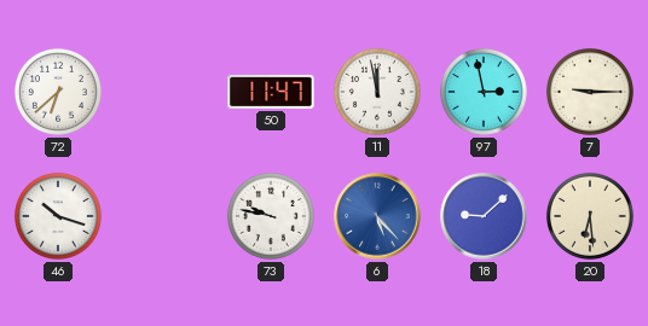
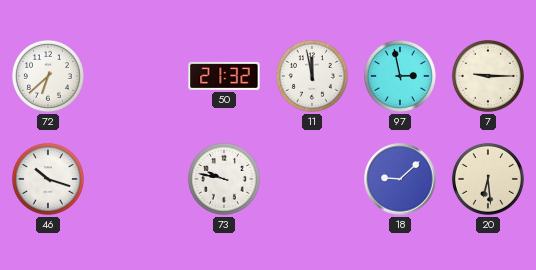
50: 11:47 -> 21:32 (224, 76)
6: 5:23 -> none (377, 216)
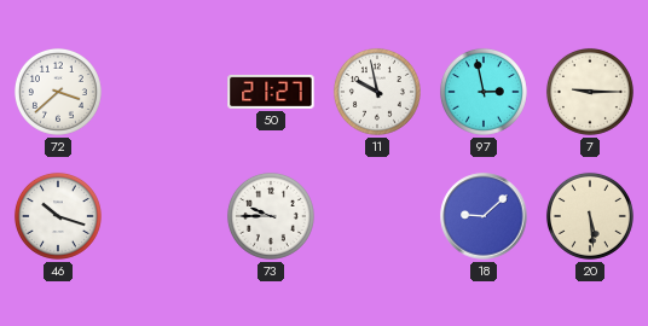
72: 6:38 -> 3:38 (58, 92)
50: 21:32 -> 21:27 (271, 92)
11: 11:58 -> 9:58 (377, 92)
73: 9:47 -> 9:45 (271, 216)
20: 6:29 -> 5:29 (590, 216)
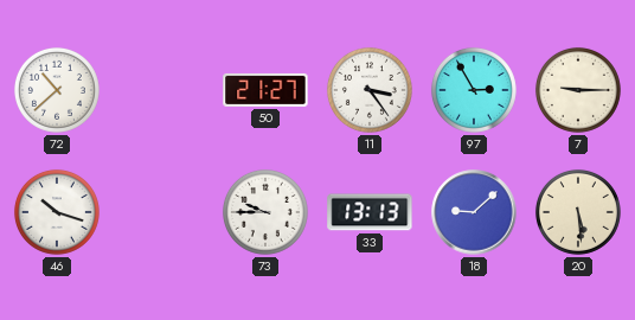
72: 3:38 -> 10:38 (57, 90)
11: 9:58 -> 3:24 (370, 90)
97: 2:58 -> 2:55 (474, 90)
33: none -> 13:13 (370, 212)
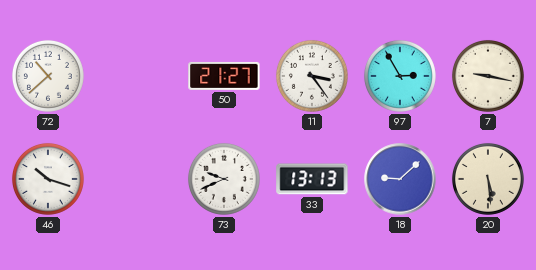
7: 9:15 -> 9:17 (488, 76)
73: 9:45 -> 9:41 (224, 179)
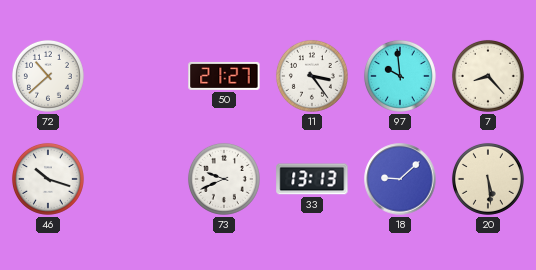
97: 2:55 -> 9:59 (400, 76)
7: 9:17 -> 8:23 (488, 76)
